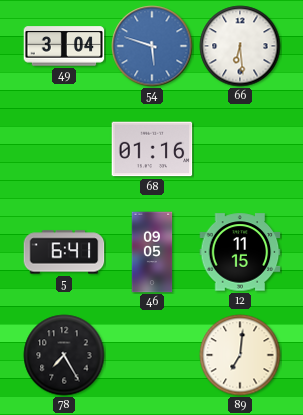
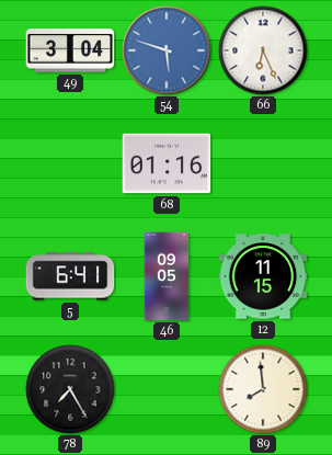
66: 6:29 -> 6:26 (263, 50)
89: 7:01 -> 7:59 (263, 389)
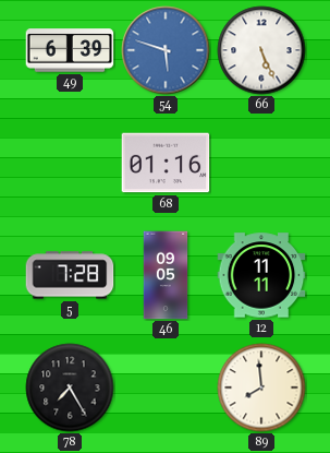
49: 3:04 -> 6:39 (70, 50)
66: 6:26 -> 5:26 (261, 50)
5: 6:41 -> 7:28 (70, 275)
12: 11:15 -> 11:11 (261, 275)
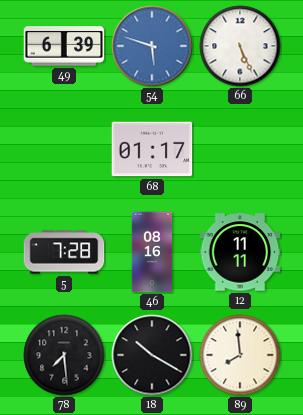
68: 01:16 -> 01:17 (152, 149)
46: 09:05 -> 08:16 (152, 252)
78: 7:25 -> 7:29 (64, 355)
18: none -> 10:20 (152, 355)
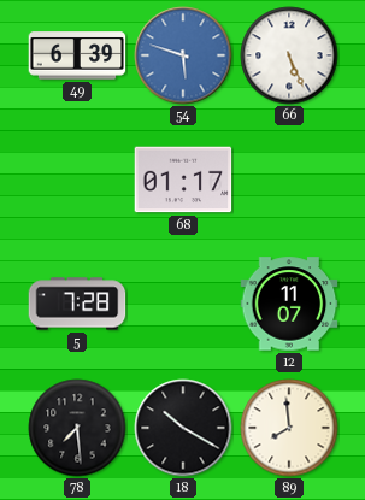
46: 08:16 -> none (152, 252)
12: 11:11 -> 11:07 (289, 304)
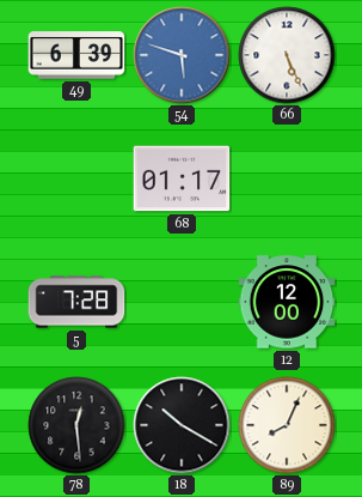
12: 11:07 -> 12:00 (287, 302)
78: 7:29 -> 12:29 (76, 425)
89: 7:59 -> 8:04 (287, 425)
